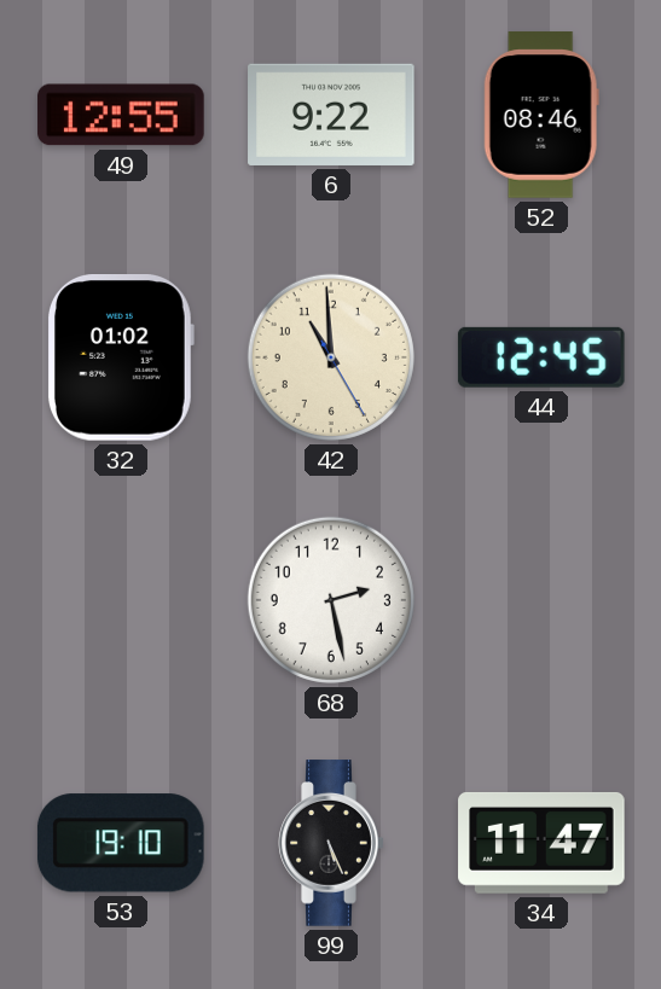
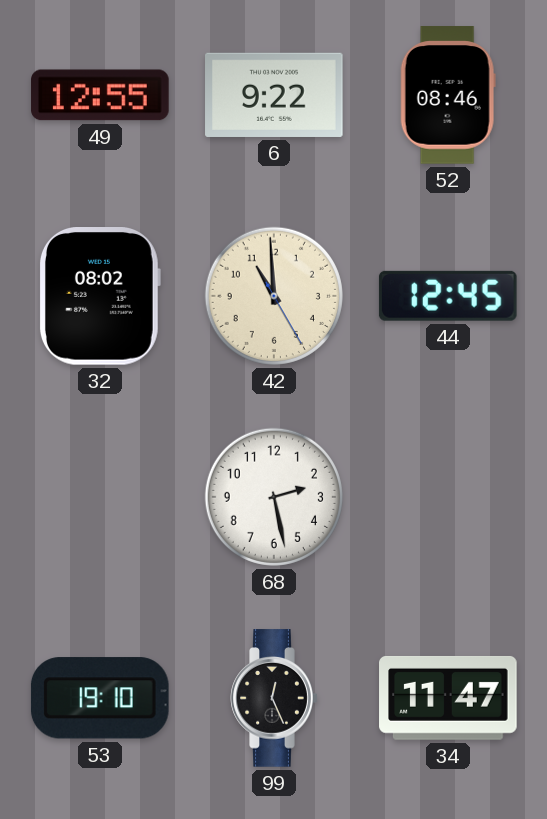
32: 01:02 -> 08:02 (100, 297)
99: 5:26 -> 12:26 (274, 698)
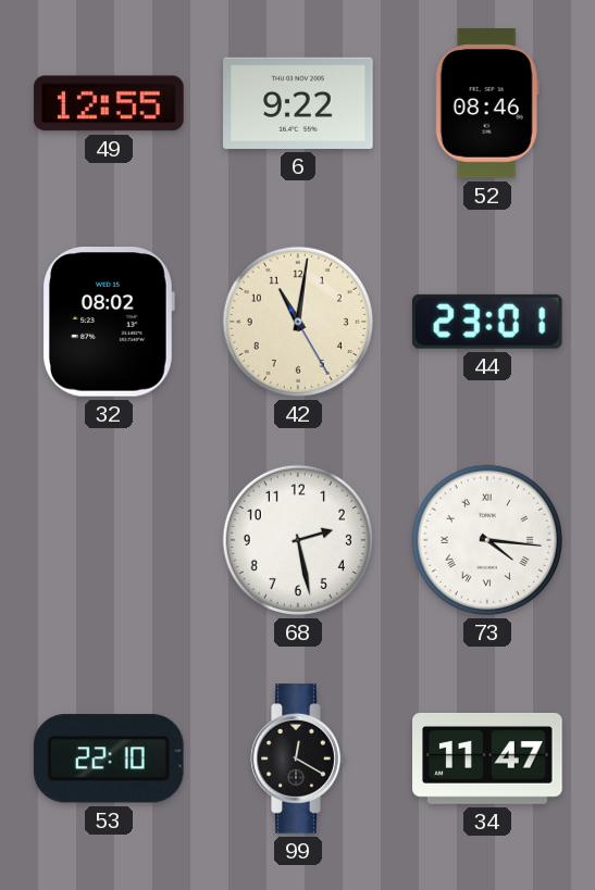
42: 10:59 -> 11:01 (298, 322)
44: 12:45 -> 23:01 (487, 322)
73: none -> 4:16 (487, 540)
53: 19:10 -> 22:10 (109, 759)
99: 12:26 -> 12:20 (298, 759)
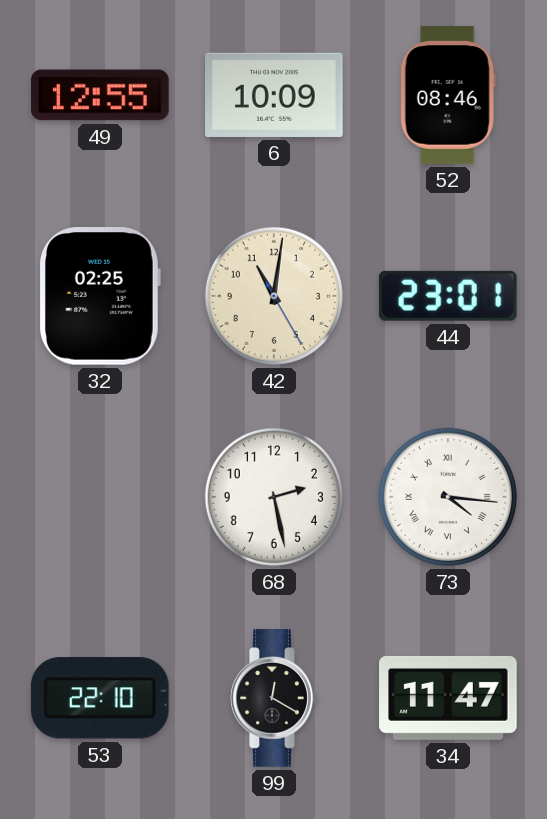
6: 9:22 -> 10:09 (274, 95)
32: 08:02 -> 02:25 (100, 297)
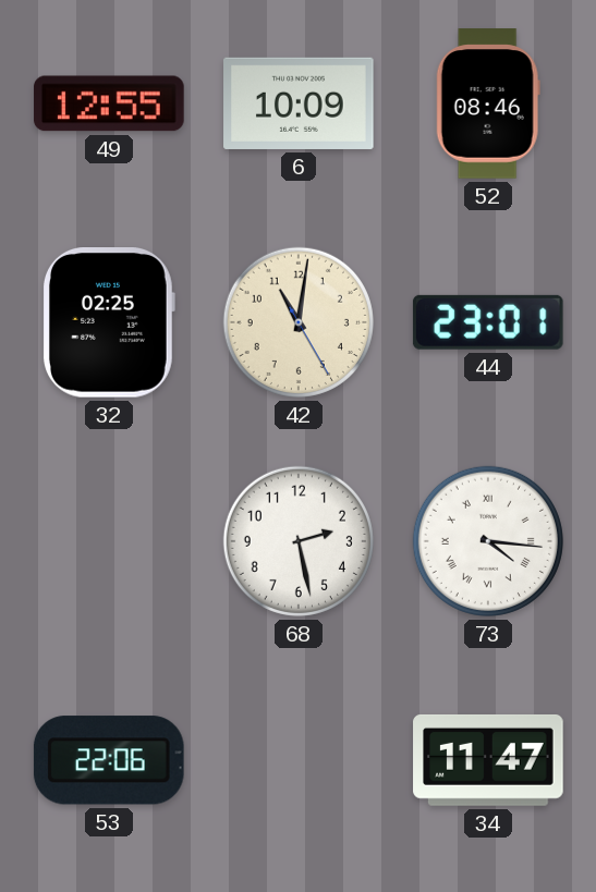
53: 22:10 -> 22:06 (109, 760)
99: 12:20 -> none (274, 698)
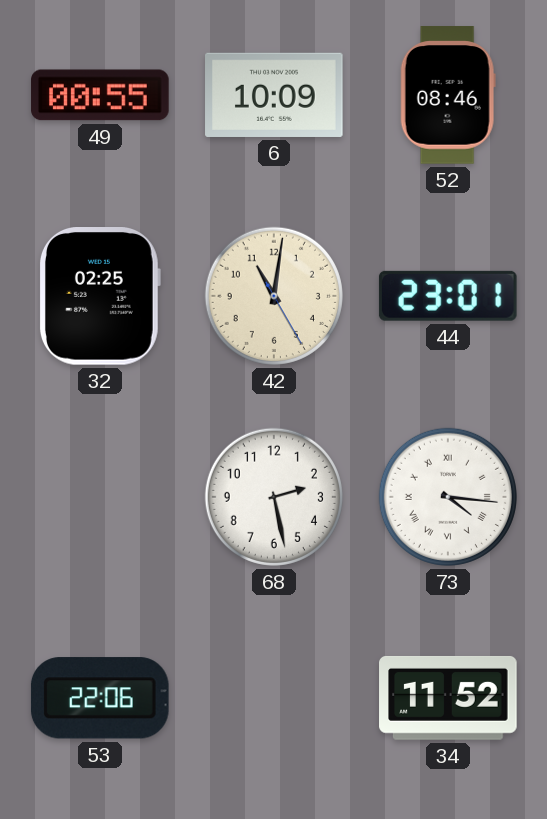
49: 12:55 -> 00:55 (100, 95)
34: 11:47 -> 11:52 (448, 698)
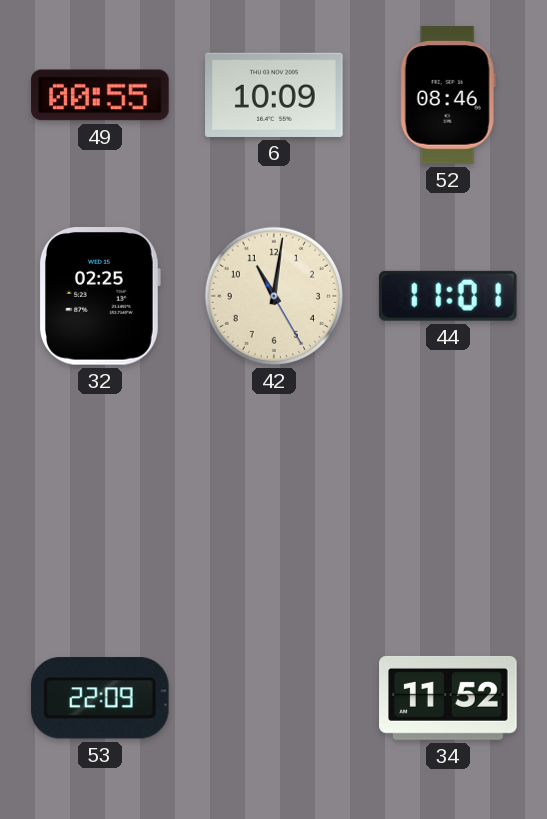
44: 23:01 -> 11:01 (448, 296)
68: 2:28 -> none (274, 497)
73: 4:16 -> none (448, 497)
53: 22:06 -> 22:09 (100, 698)
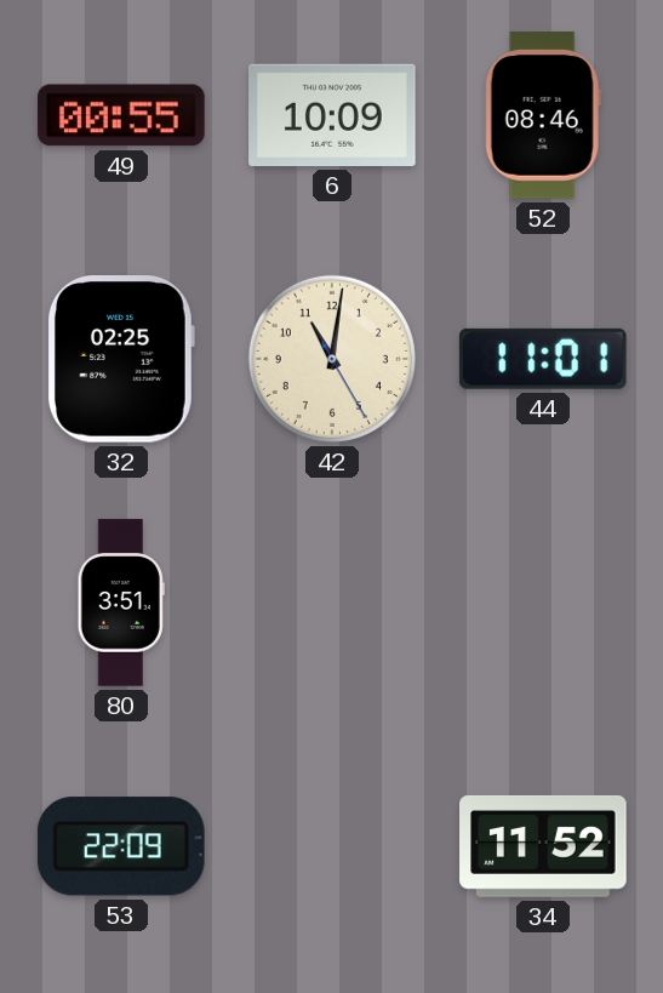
80: none -> 3:51 (121, 603)
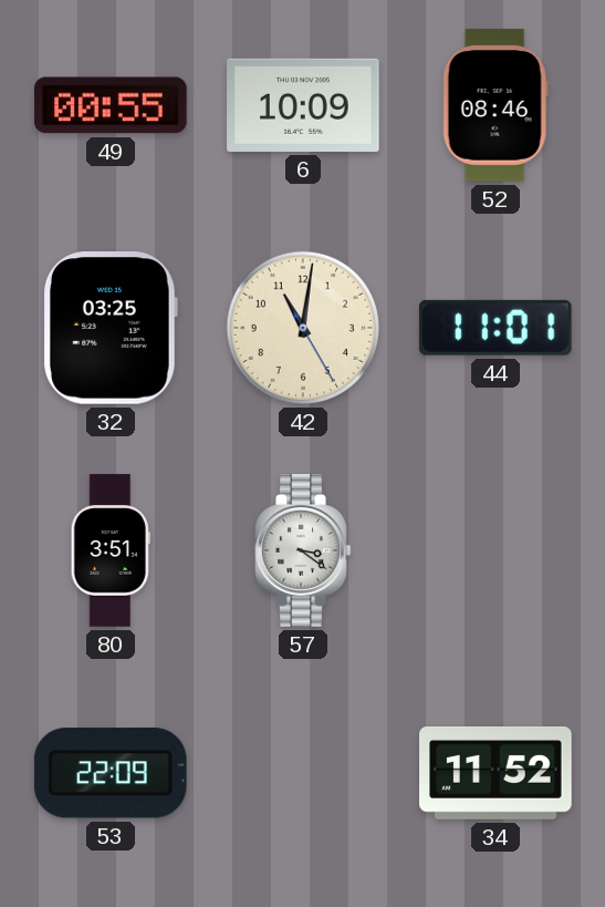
32: 02:25 -> 03:25 (111, 329)
57: none -> 3:21 (303, 550)
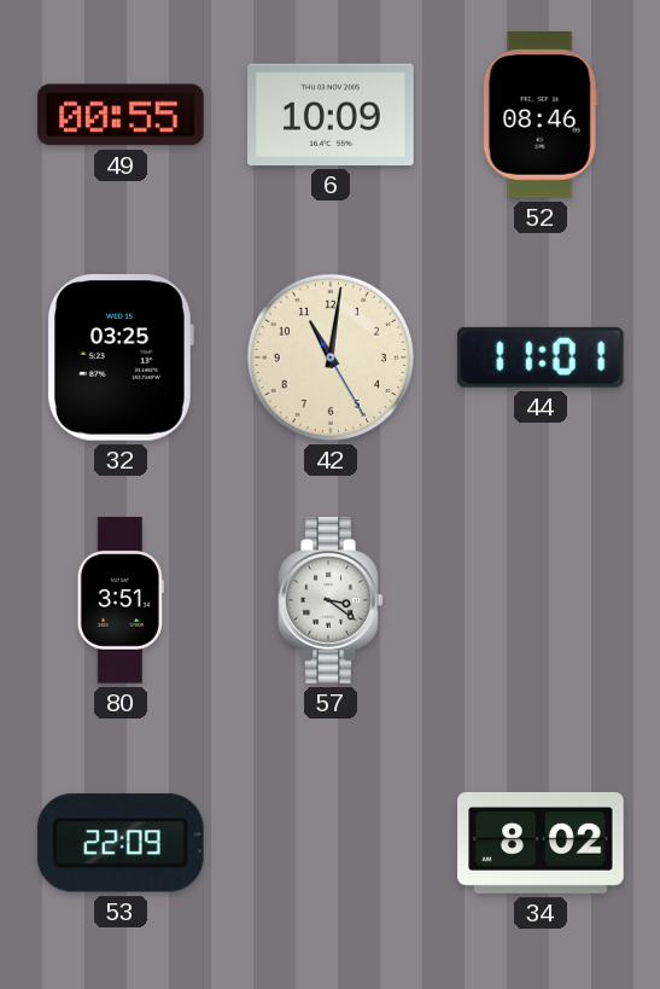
34: 11:52 -> 8:02 (541, 843)
